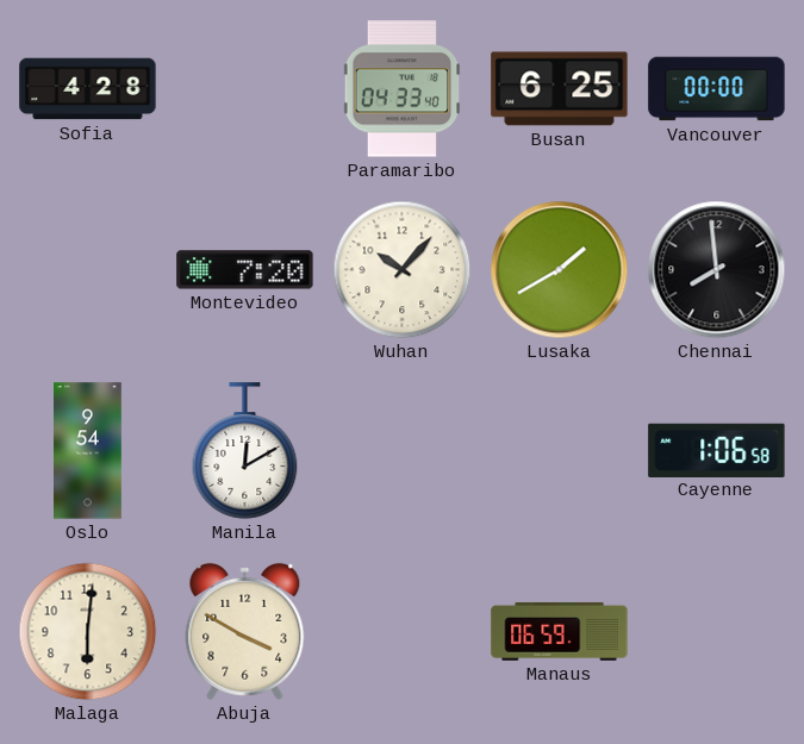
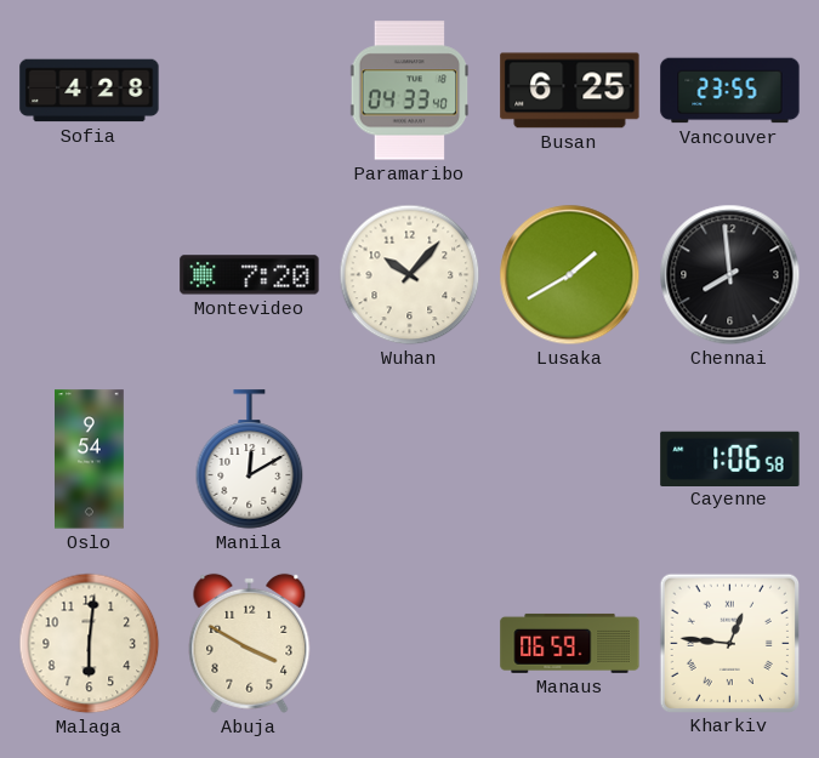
Vancouver: 00:00 -> 23:55 (730, 91)
Kharkiv: none -> 12:46 (729, 643)
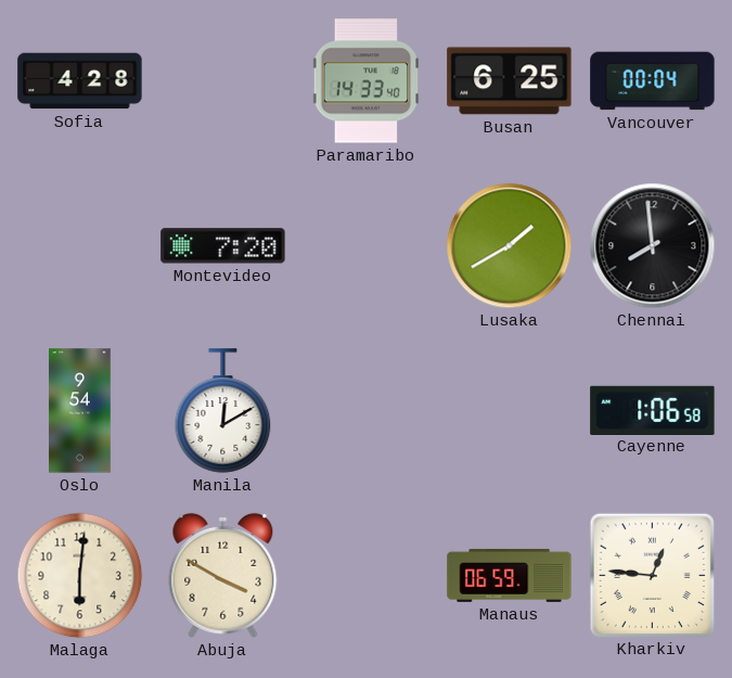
Paramaribo: 04:33 -> 14:33 (367, 81)
Vancouver: 23:55 -> 00:04 (653, 81)
Wuhan: 10:07 -> none (410, 275)
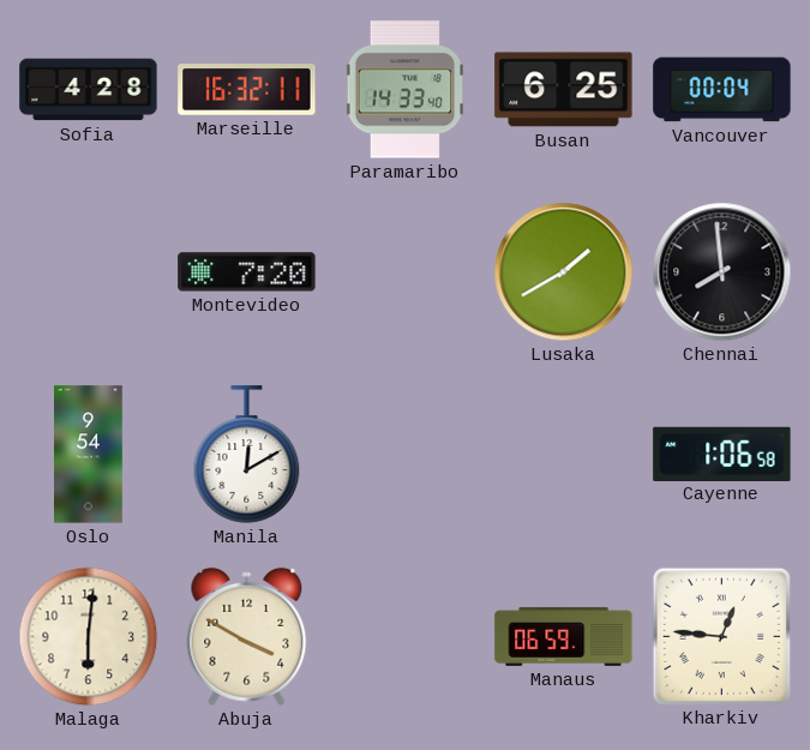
Marseille: none -> 16:32 (247, 90)
